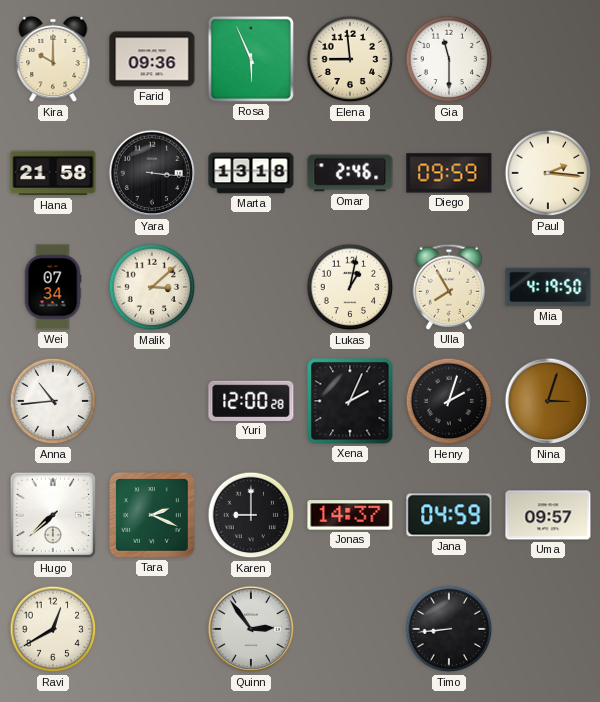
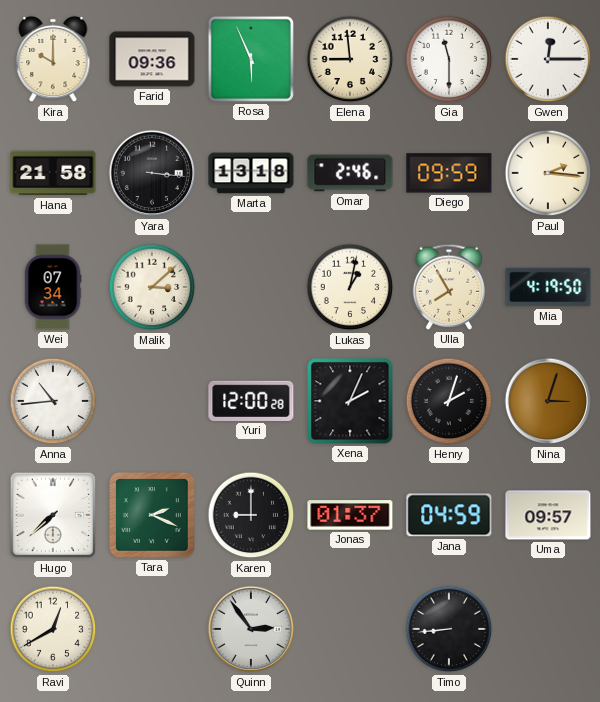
Gwen: none -> 12:15 (548, 59)
Jonas: 14:37 -> 01:37 (350, 515)
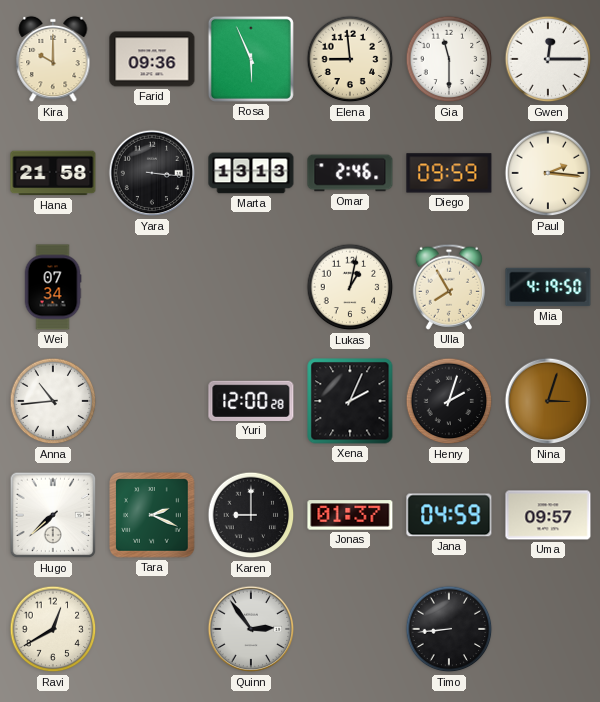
Marta: 13:18 -> 13:13 (251, 173)
Malik: 3:08 -> none (152, 287)
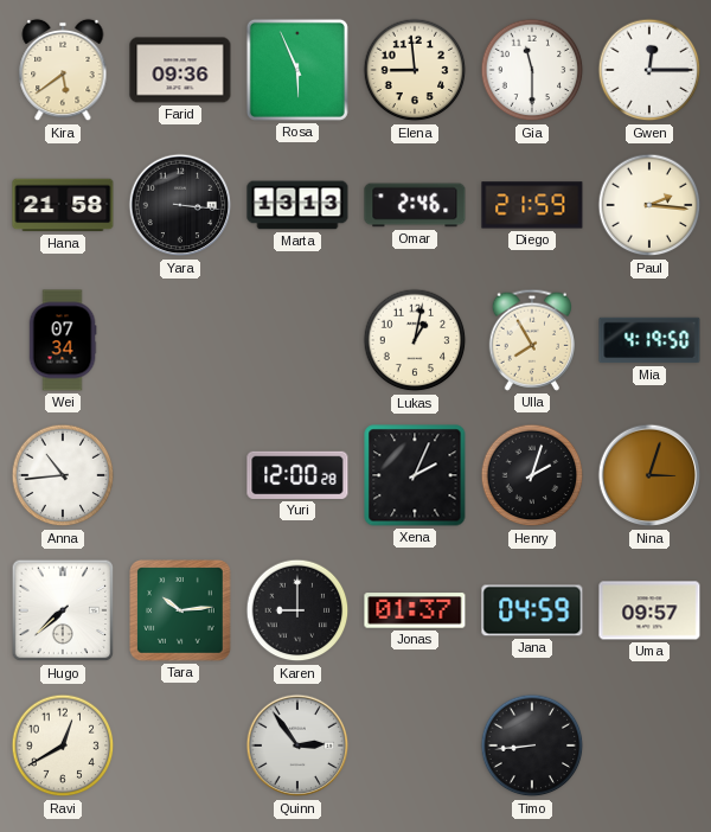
Kira: 10:00 -> 5:39 (63, 70)
Diego: 09:59 -> 21:59 (532, 205)
Tara: 2:19 -> 10:14 (180, 610)
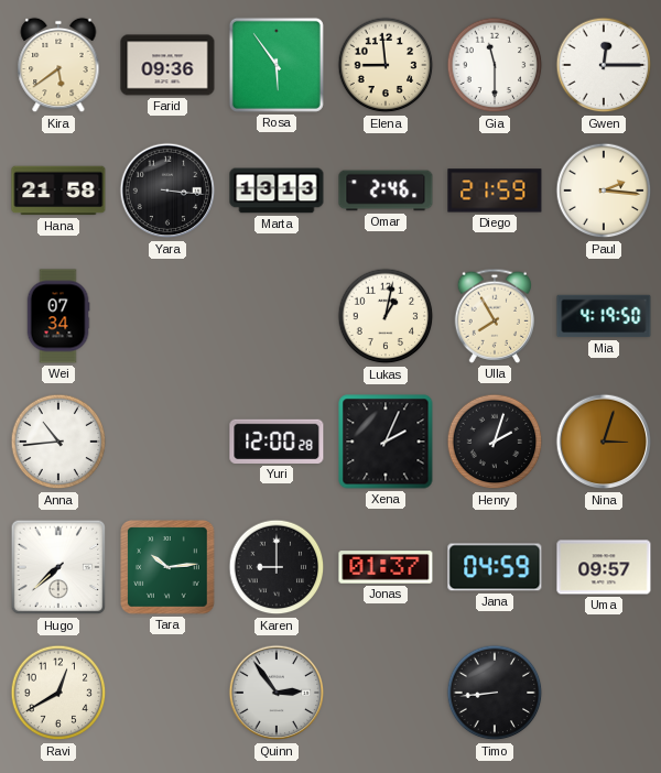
Rosa: 5:56 -> 5:54 (277, 65)
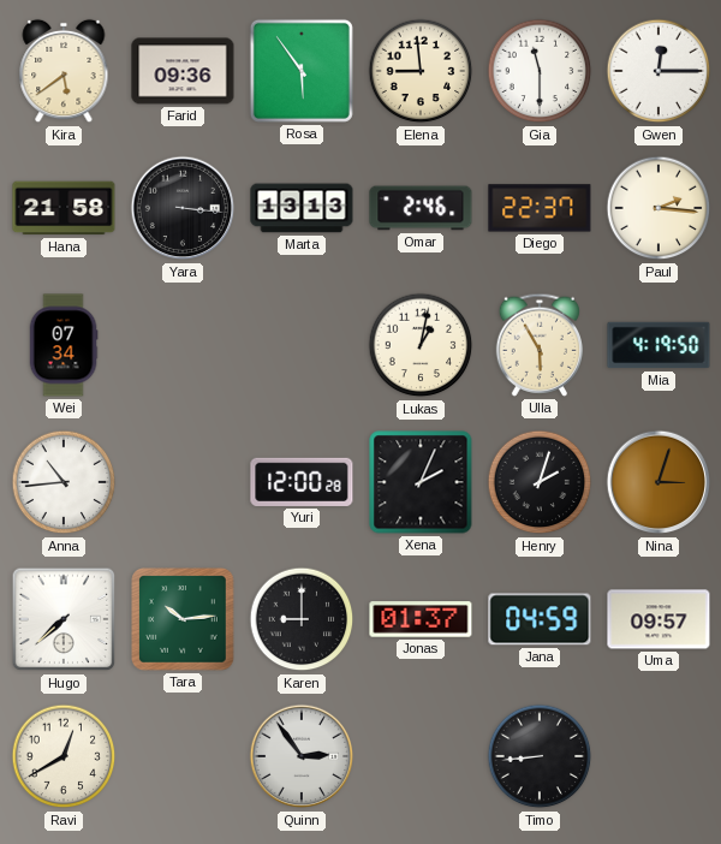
Diego: 21:59 -> 22:37 (540, 208)
Ulla: 7:55 -> 5:55 (538, 345)
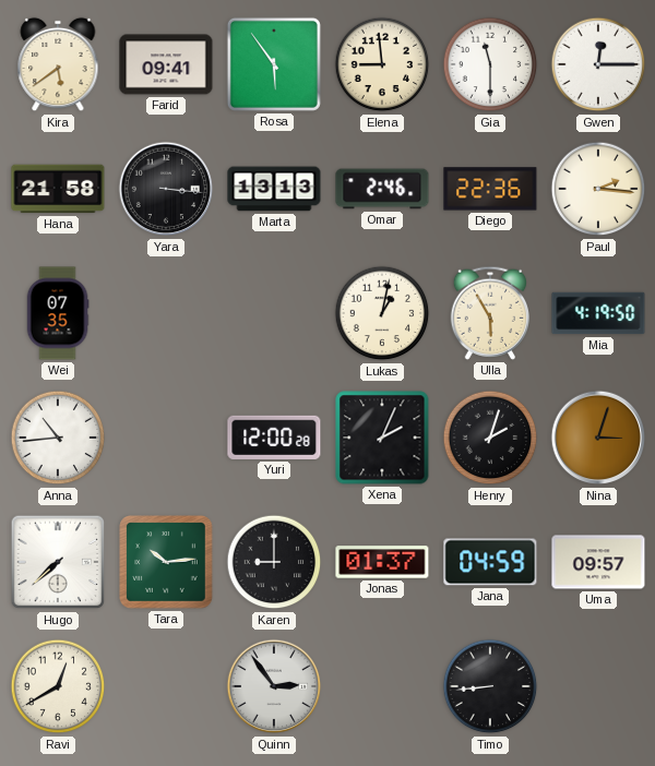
Farid: 09:36 -> 09:41 (166, 64)
Diego: 22:37 -> 22:36 (490, 189)
Wei: 07:34 -> 07:35 (58, 313)
